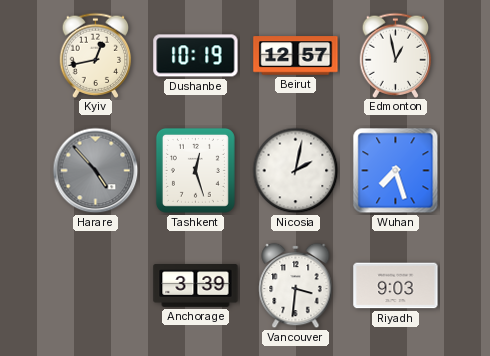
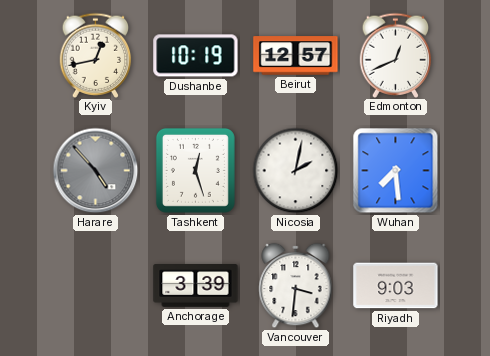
Edmonton: 12:58 -> 12:41 (396, 55)
Wuhan: 7:27 -> 7:29 (396, 171)
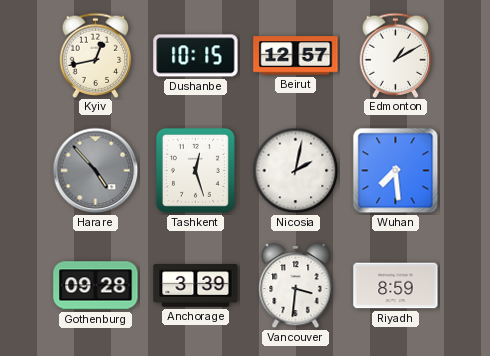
Dushanbe: 10:19 -> 10:15 (196, 56)
Edmonton: 12:41 -> 1:10 (396, 55)
Gothenburg: none -> 09:28 (96, 286)
Riyadh: 9:03 -> 8:59 (396, 286)
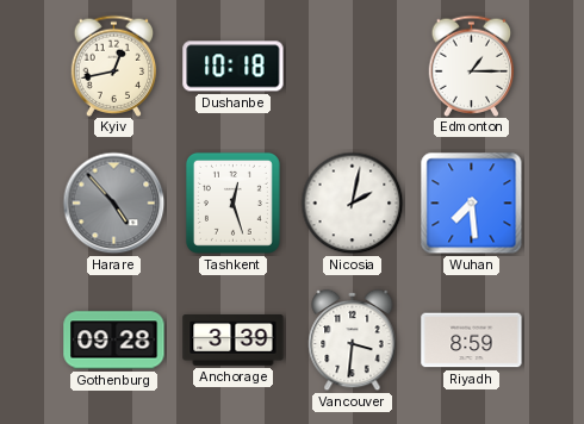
Dushanbe: 10:15 -> 10:18 (234, 67)
Beirut: 12:57 -> none (296, 56)
Edmonton: 1:10 -> 1:15 (472, 66)
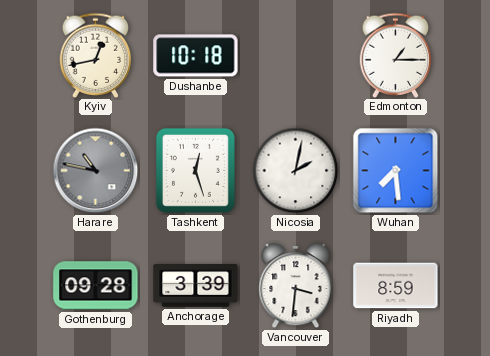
Harare: 4:53 -> 10:47 (96, 171)
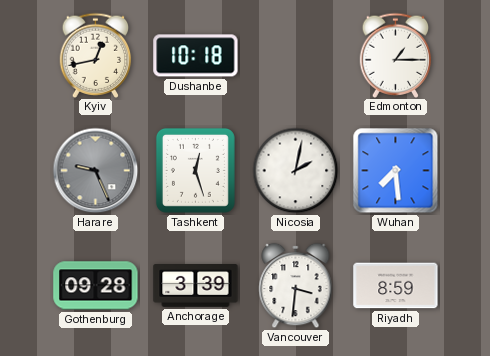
Harare: 10:47 -> 9:26 (96, 171)
